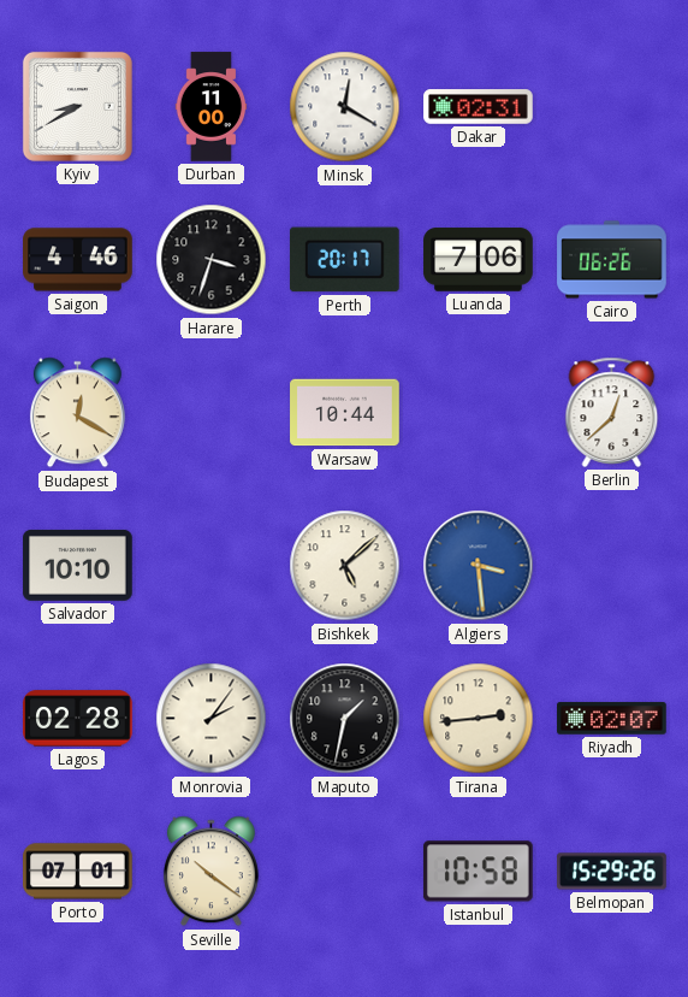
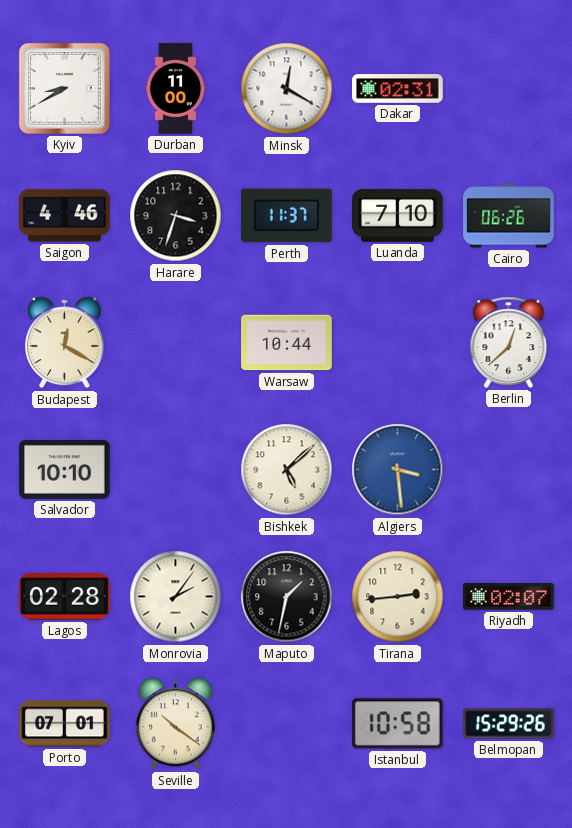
Perth: 20:17 -> 11:37 (286, 216)
Luanda: 7:06 -> 7:10 (398, 216)
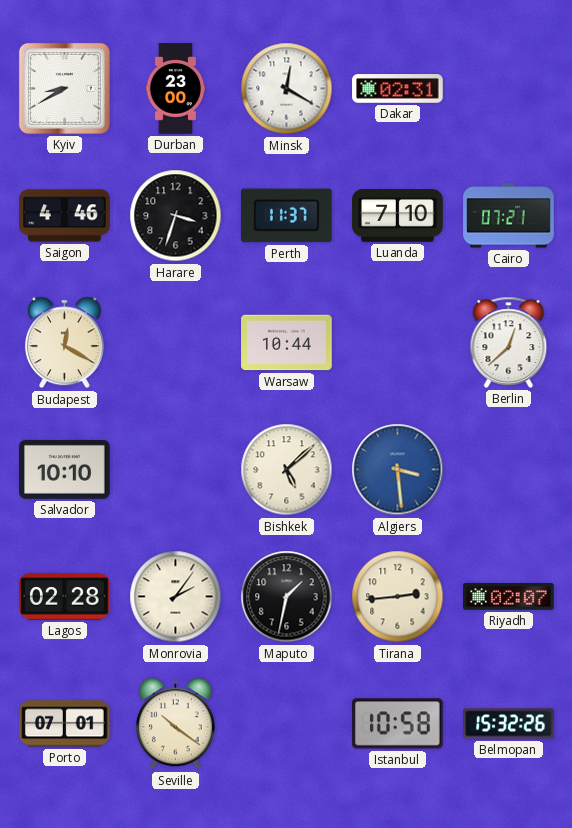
Durban: 11:00 -> 23:00 (176, 89)
Cairo: 06:26 -> 07:21 (509, 216)
Belmopan: 15:29 -> 15:32 (509, 724)
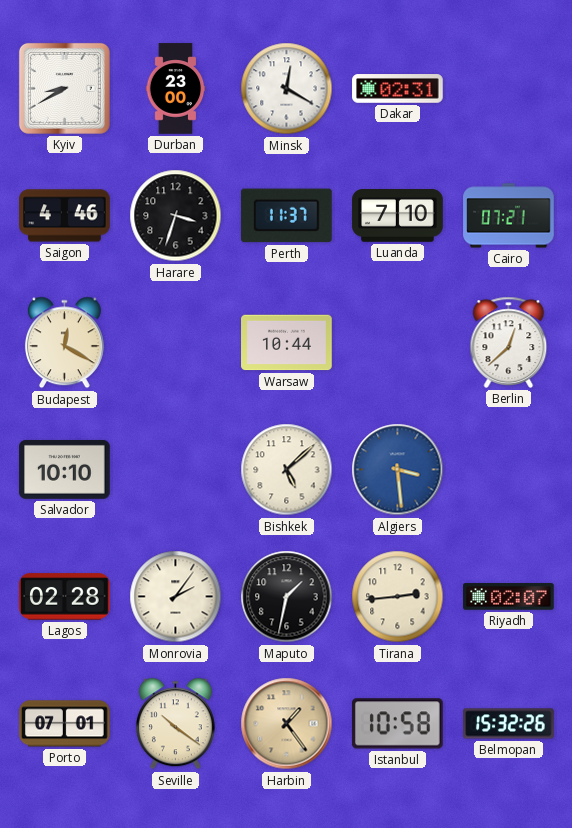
Harbin: none -> 1:24 (287, 724)
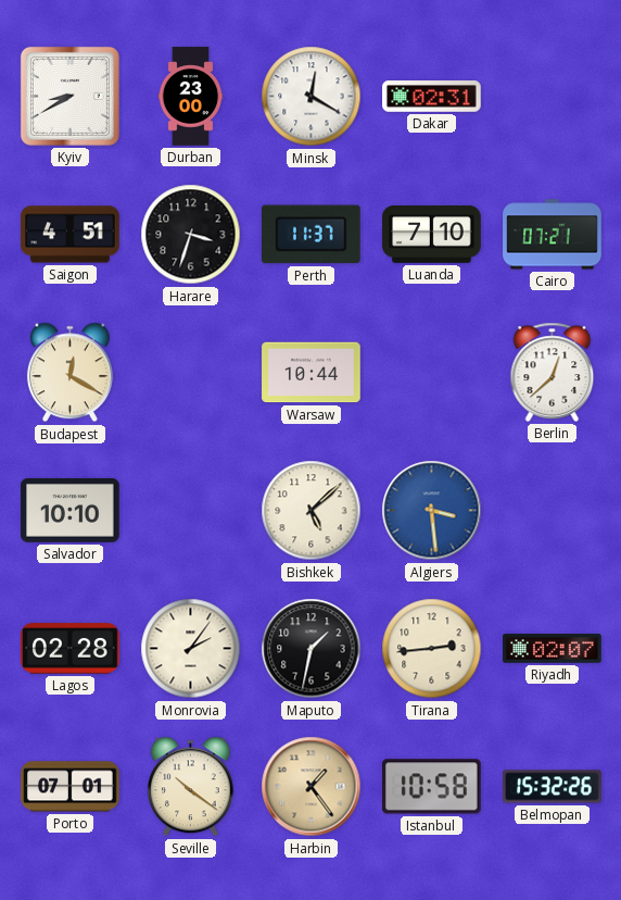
Saigon: 4:46 -> 4:51 (71, 235)
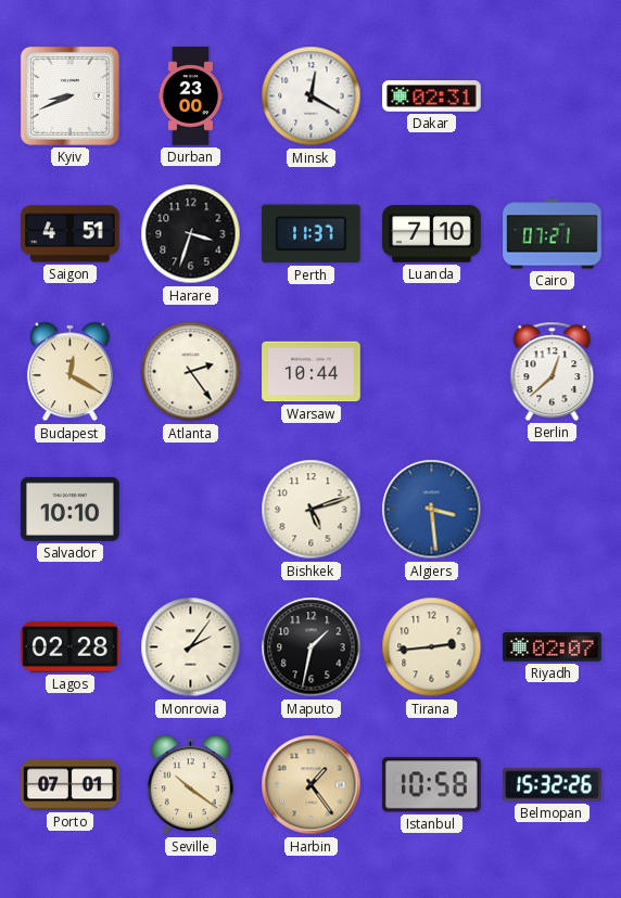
Kyiv: 8:40 -> 8:41 (69, 95)
Atlanta: none -> 2:24 (191, 372)
Bishkek: 5:08 -> 5:12 (312, 510)
